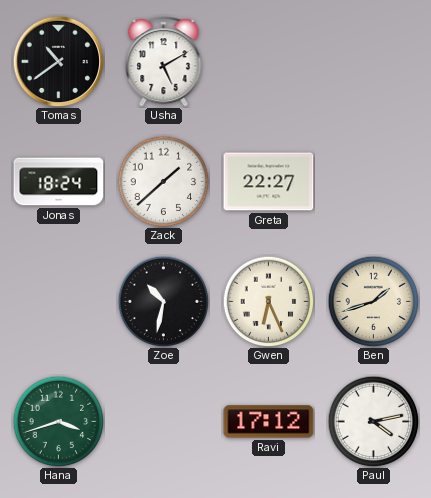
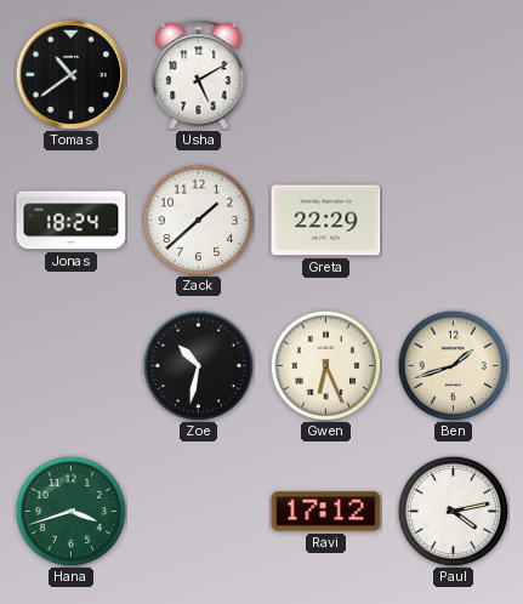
Greta: 22:27 -> 22:29 (326, 221)
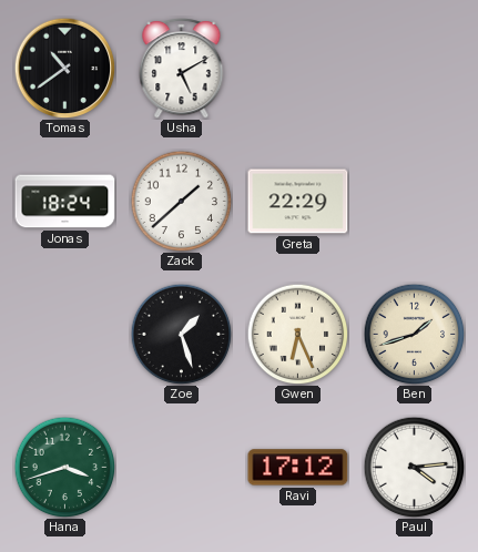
Zoe: 10:32 -> 1:27 (181, 334)
Paul: 4:13 -> 4:14 (414, 467)
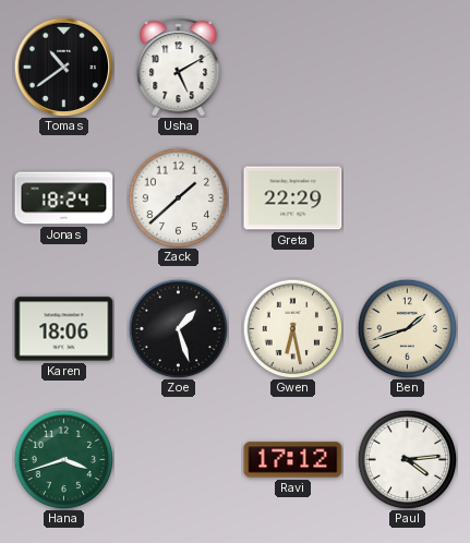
Karen: none -> 18:06 (64, 329)
Gwen: 6:26 -> 6:28 (292, 328)
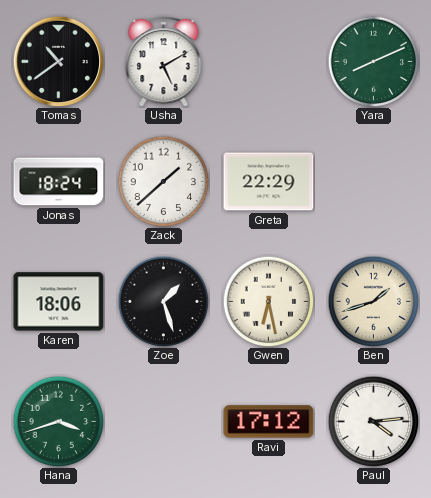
Yara: none -> 8:11 (373, 61)
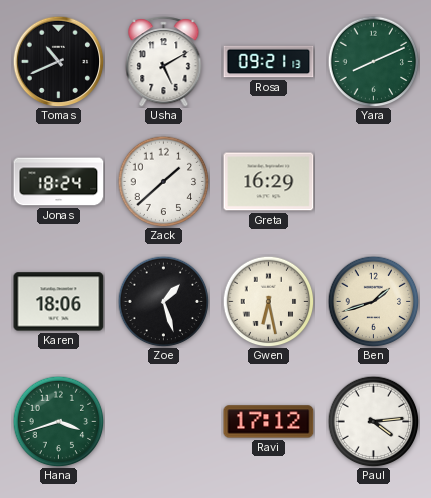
Tomas: 10:39 -> 10:41 (58, 61)
Rosa: none -> 09:21 (269, 62)
Greta: 22:29 -> 16:29 (269, 182)
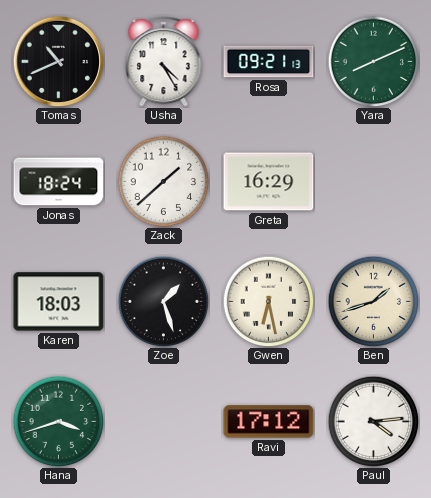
Usha: 5:10 -> 4:25 (164, 62)
Karen: 18:06 -> 18:03 (59, 302)
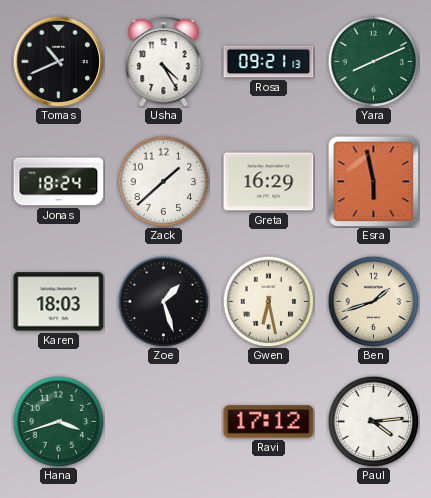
Esra: none -> 5:58 (373, 181)
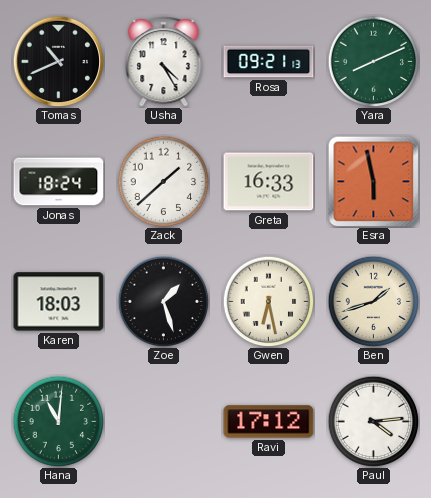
Greta: 16:29 -> 16:33 (269, 182)
Hana: 3:42 -> 11:01 (58, 421)
